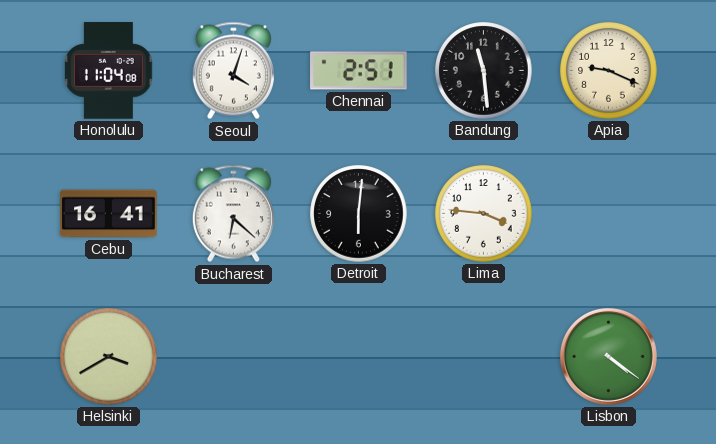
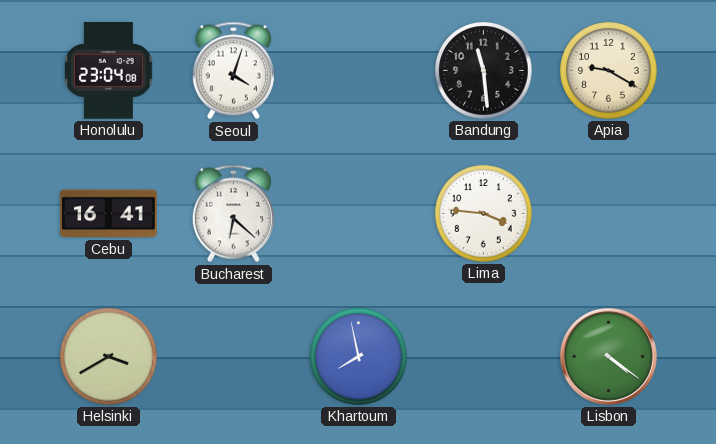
Honolulu: 11:04 -> 23:04 (109, 71)
Chennai: 2:51 -> none (359, 71)
Apia: 9:19 -> 9:20 (609, 71)
Detroit: 6:01 -> none (359, 214)
Khartoum: none -> 7:58 (359, 357)
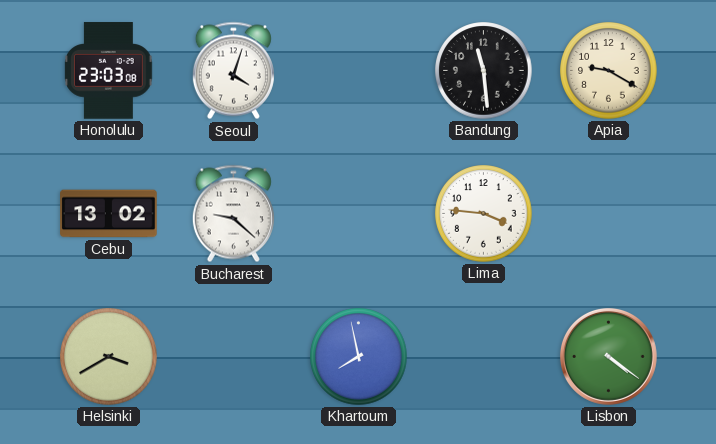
Honolulu: 23:04 -> 23:03 (109, 71)
Cebu: 16:41 -> 13:02 (109, 214)
Bucharest: 6:22 -> 9:22 (233, 214)
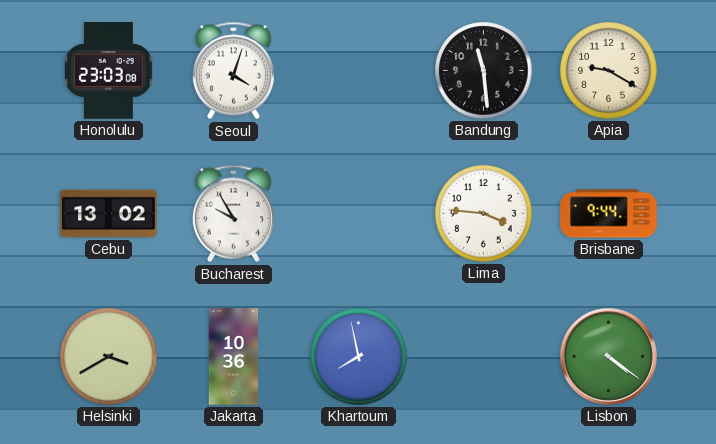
Bucharest: 9:22 -> 9:55 (233, 214)
Brisbane: none -> 9:44 (609, 214)
Jakarta: none -> 10:36 (234, 357)
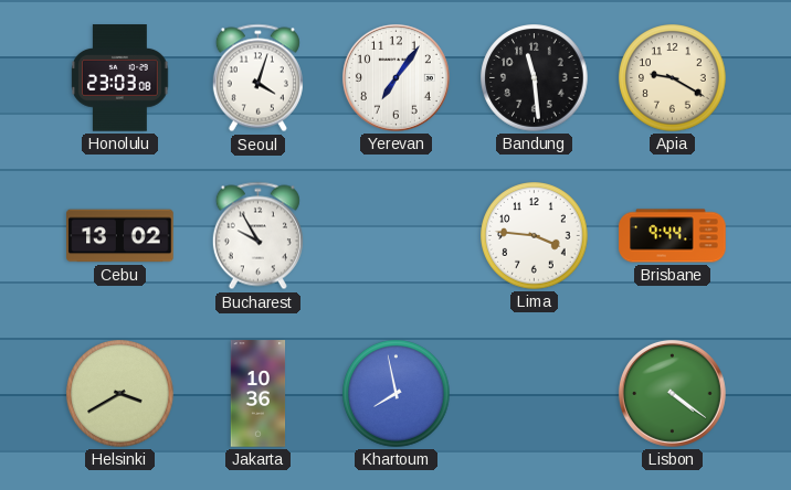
Yerevan: none -> 7:06 (395, 77)
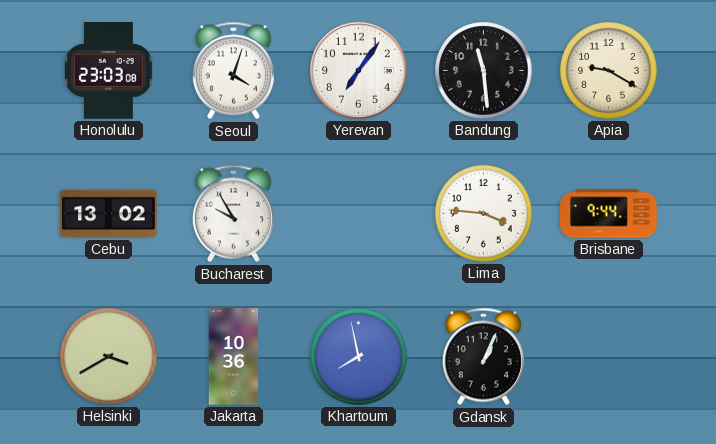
Gdansk: none -> 1:04 (483, 357)
Lisbon: 4:21 -> none (672, 393)
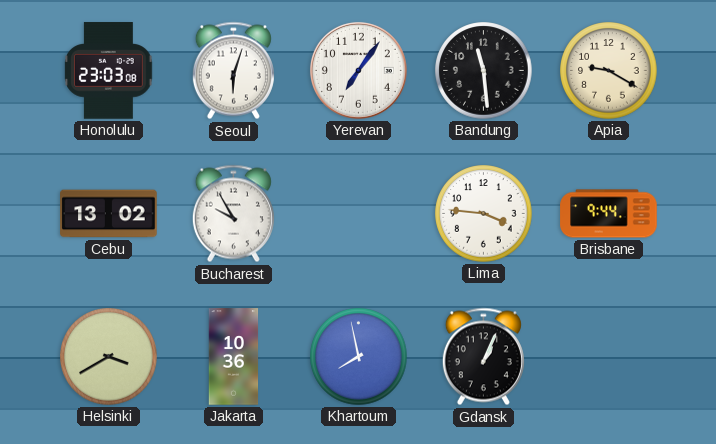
Seoul: 4:03 -> 6:03 (233, 71)
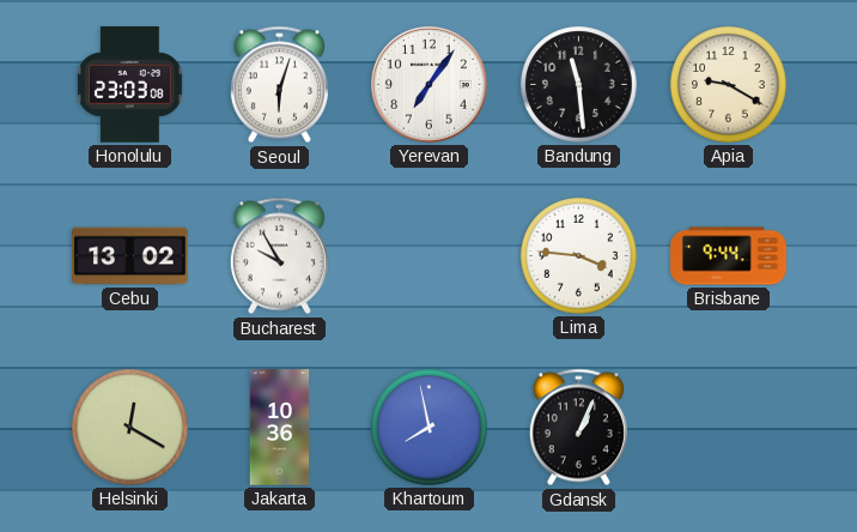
Helsinki: 3:40 -> 12:20 (130, 428)
